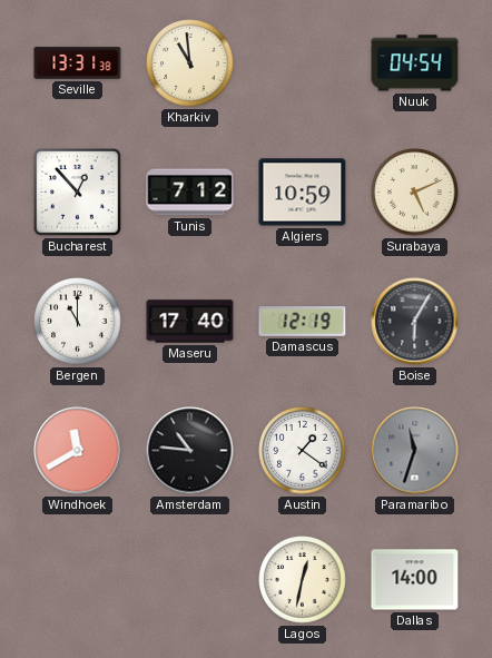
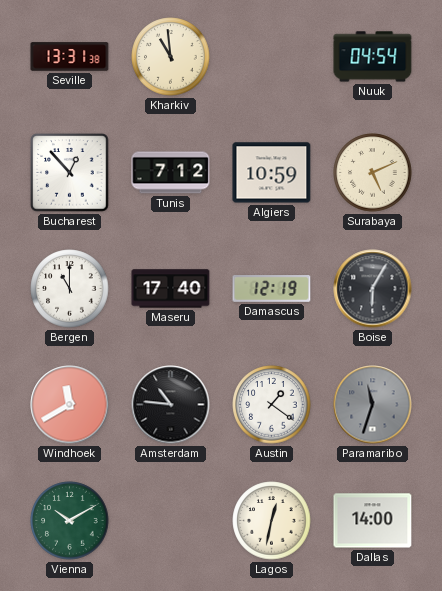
Vienna: none -> 10:10 (70, 521)
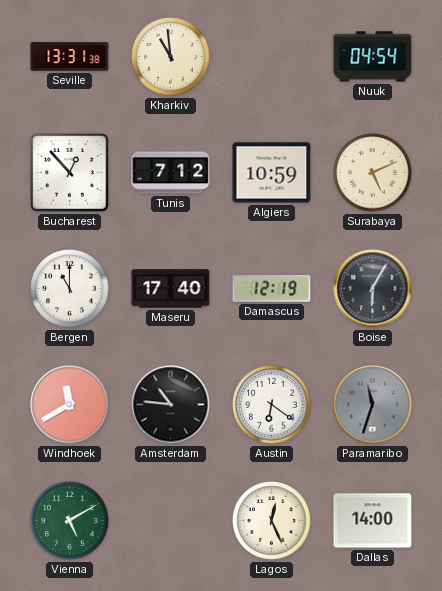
Austin: 1:21 -> 6:21 (272, 405)
Vienna: 10:10 -> 5:10 (70, 521)
Lagos: 12:32 -> 12:26 (272, 521)
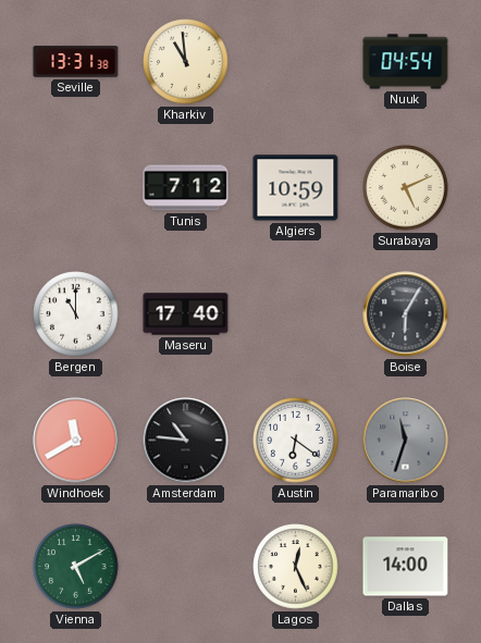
Bucharest: 12:53 -> none (70, 173)
Damascus: 12:19 -> none (272, 289)
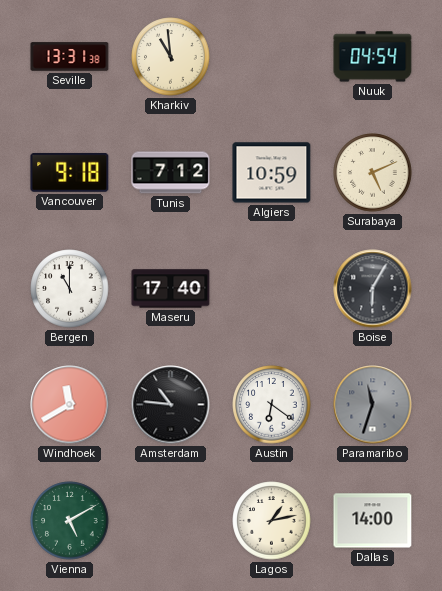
Vancouver: none -> 9:18 (70, 172)
Lagos: 12:26 -> 1:13 (272, 521)
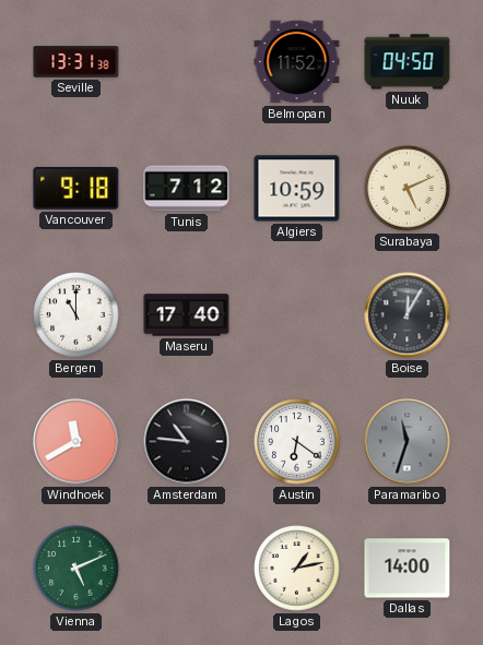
Kharkiv: 10:59 -> none (171, 57)
Belmopan: none -> 11:52 (297, 62)
Nuuk: 04:54 -> 04:50 (408, 62)
Boise: 6:05 -> 12:05 (408, 315)
Vienna: 5:10 -> 5:11 (76, 569)
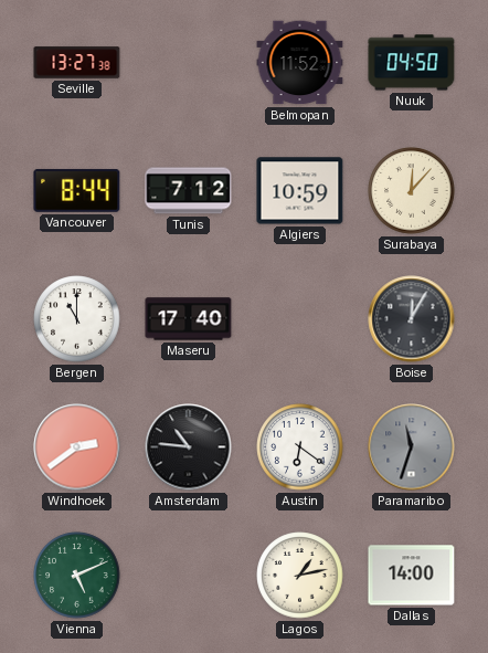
Seville: 13:31 -> 13:27 (77, 63)
Vancouver: 9:18 -> 8:44 (77, 190)
Surabaya: 5:11 -> 12:07 (412, 191)
Windhoek: 11:40 -> 2:39 (77, 447)
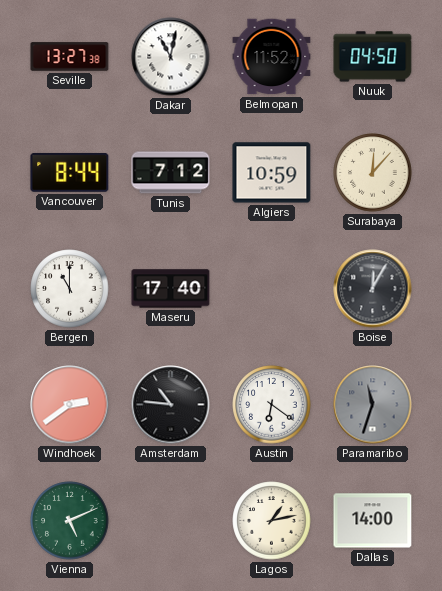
Dakar: none -> 11:02 (171, 57)
